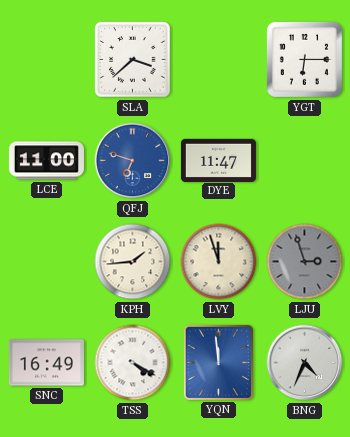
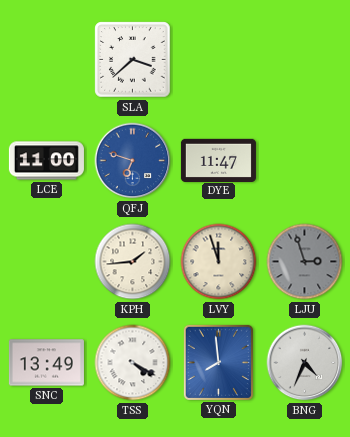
YGT: 6:15 -> none (304, 59)
SNC: 16:49 -> 13:49 (46, 363)
YQN: 11:59 -> 7:59 (218, 362)
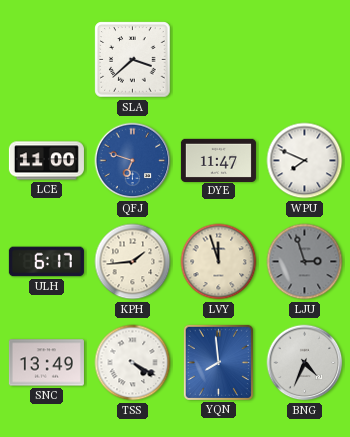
WPU: none -> 7:49 (305, 161)
ULH: none -> 6:17 (46, 262)
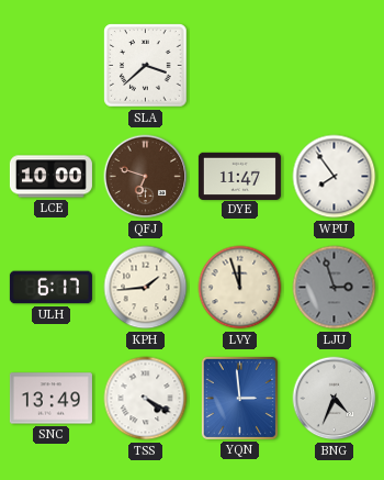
LCE: 11:00 -> 10:00 (50, 177)
QFJ dial: blue -> brown (146, 177)
WPU: 7:49 -> 7:54 (335, 177)
YQN: 7:59 -> 2:59 (239, 398)
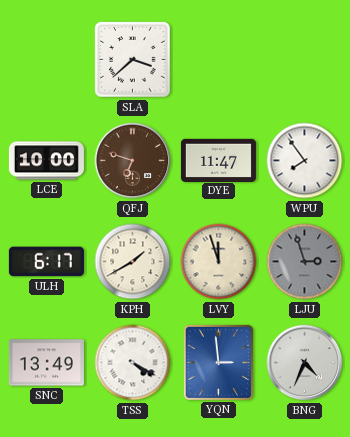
KPH: 1:44 -> 1:40 (133, 262)
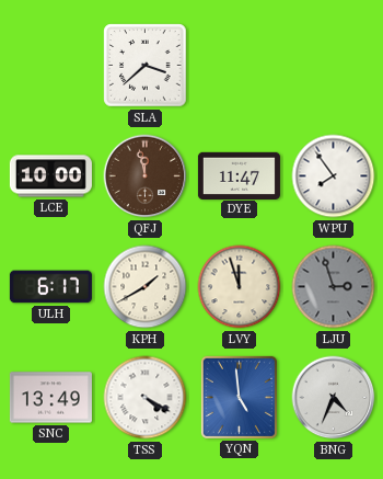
QFJ: 6:48 -> 11:58 (146, 176)
YQN: 2:59 -> 4:59 (239, 397)
